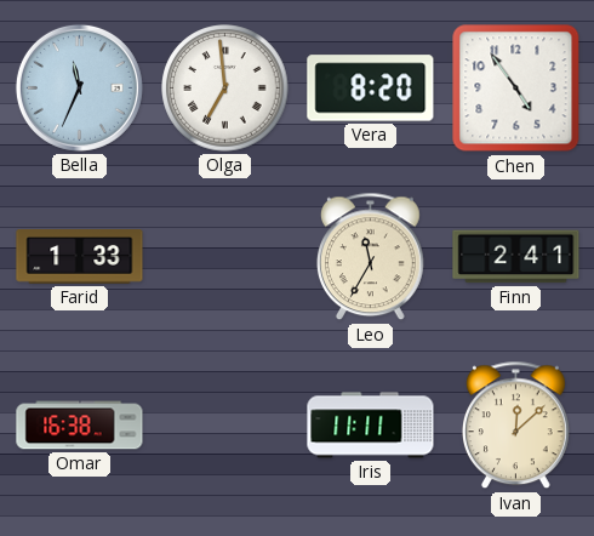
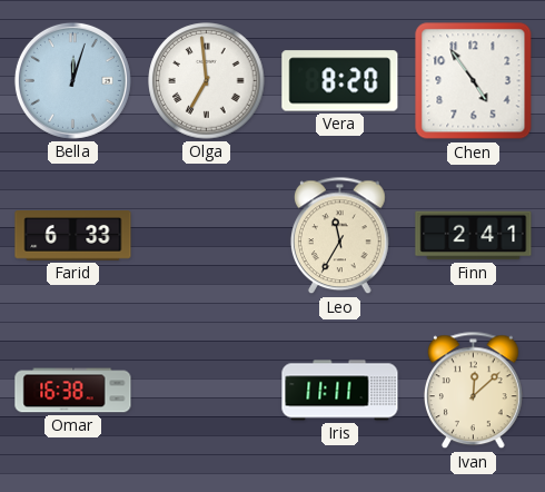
Bella: 11:34 -> 12:03 (72, 80)
Farid: 1:33 -> 6:33 (73, 236)
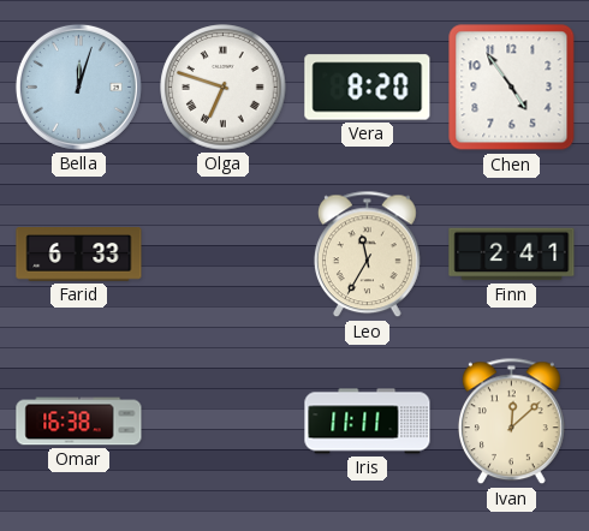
Olga: 6:59 -> 6:48 (224, 88)
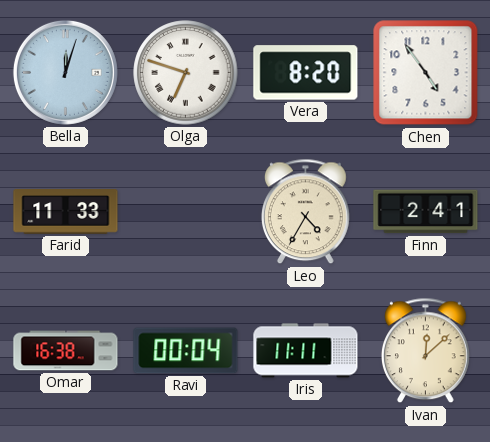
Farid: 6:33 -> 11:33 (66, 212)
Leo: 11:35 -> 4:35 (305, 212)
Ravi: none -> 00:04 (186, 351)
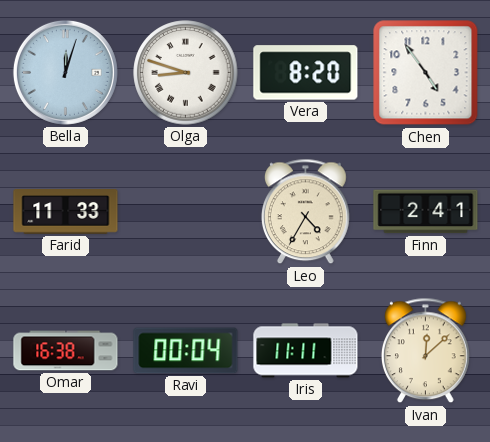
Olga: 6:48 -> 8:48 (186, 73)
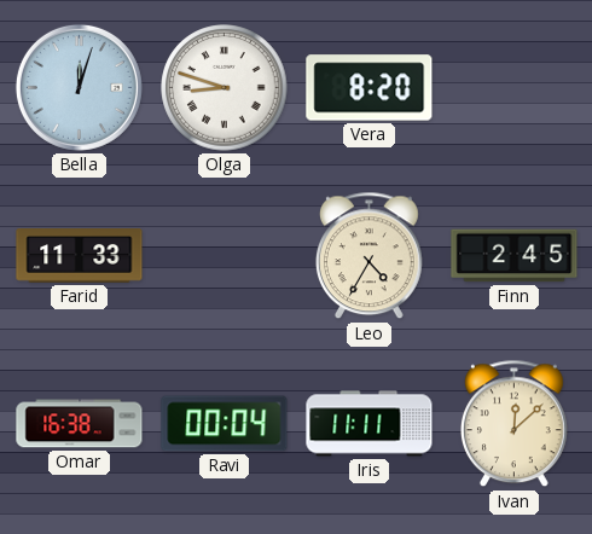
Chen: 4:54 -> none (426, 73)
Finn: 2:41 -> 2:45 (515, 256)
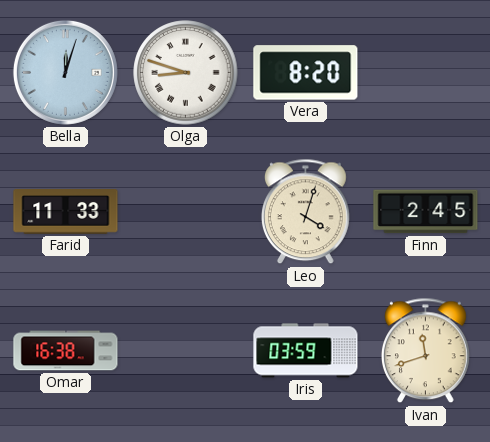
Leo: 4:35 -> 4:03 (305, 212)
Ravi: 00:04 -> none (225, 424)
Iris: 11:11 -> 03:59 (306, 351)
Ivan: 12:08 -> 11:42 (425, 351)
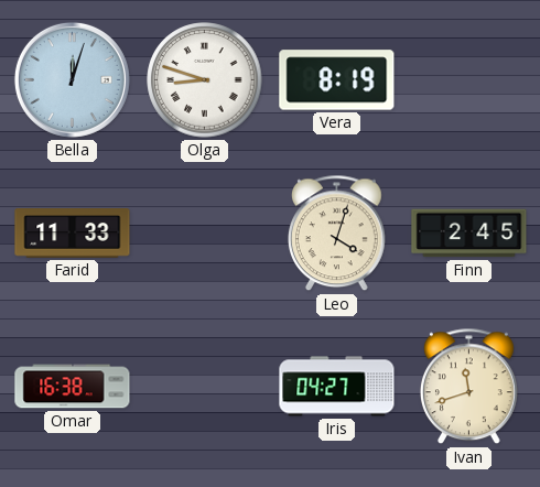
Vera: 8:20 -> 8:19 (337, 80)
Iris: 03:59 -> 04:27 (337, 387)
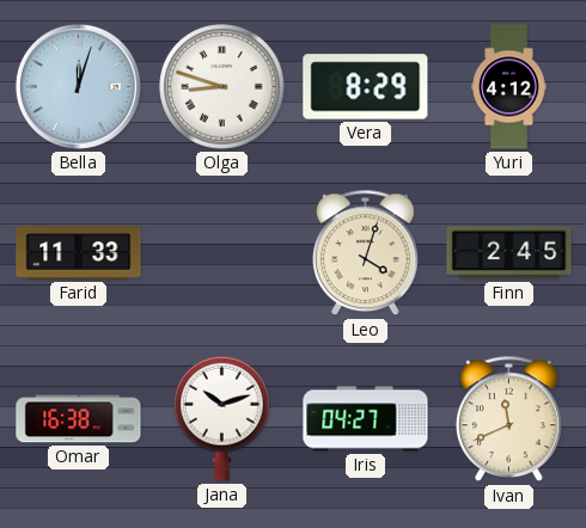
Vera: 8:19 -> 8:29 (366, 87)
Yuri: none -> 4:12 (509, 87)
Jana: none -> 10:12 (222, 418)
Ivan: 11:42 -> 11:41 (508, 419)
